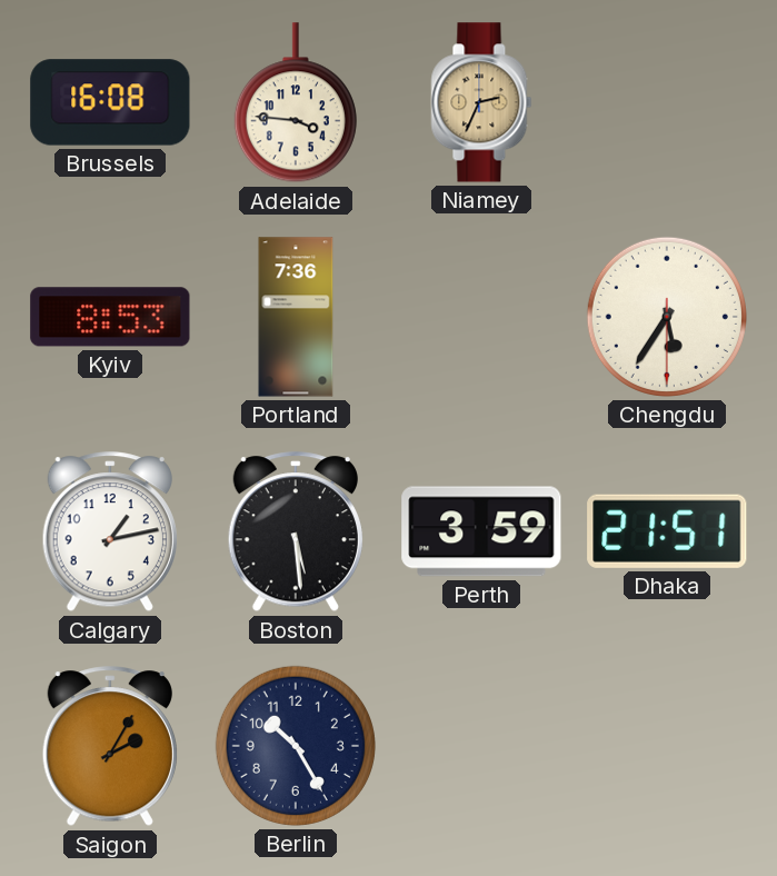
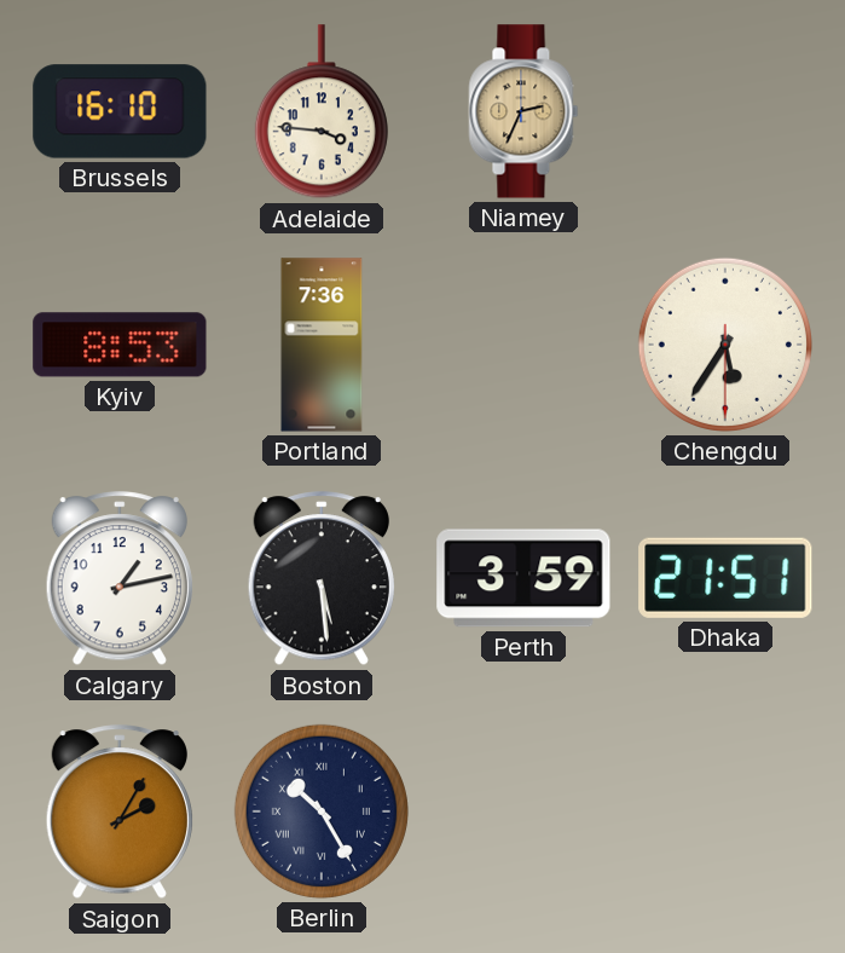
Brussels: 16:08 -> 16:10 (120, 111)
Berlin numerals: Arabic -> Roman (322, 812)
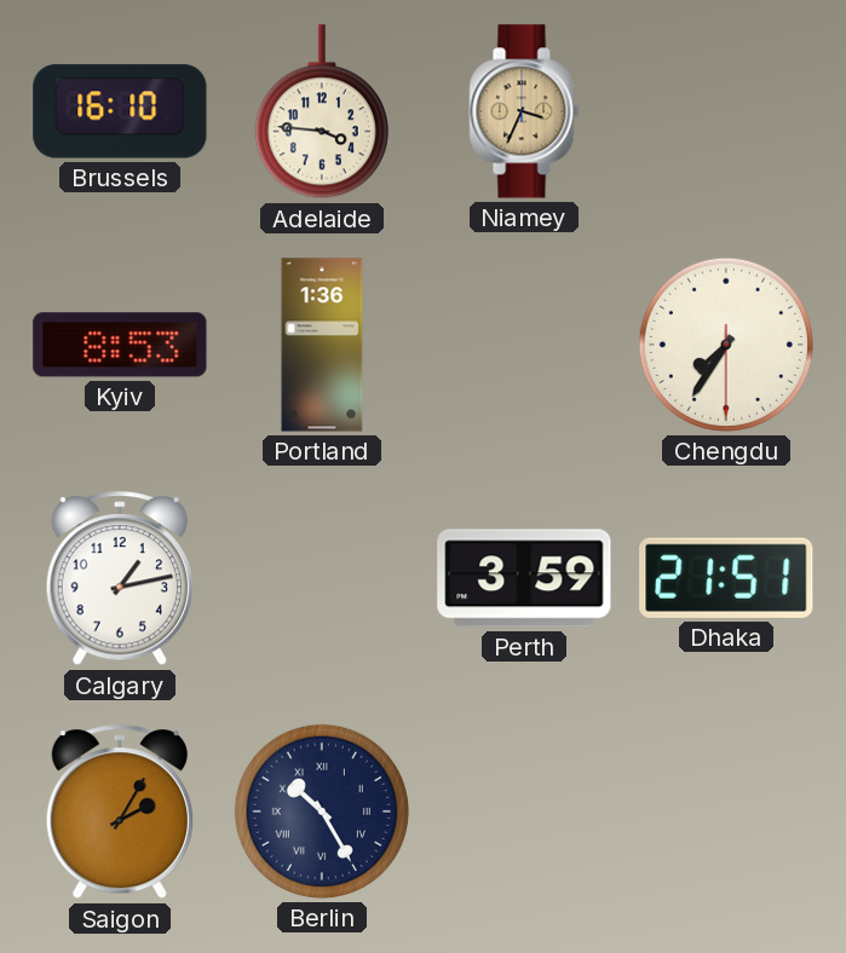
Niamey: 2:34 -> 3:34 (524, 111)
Portland: 7:36 -> 1:36 (322, 345)
Chengdu: 5:35 -> 7:35 (726, 345)
Boston: 5:29 -> none (322, 579)
